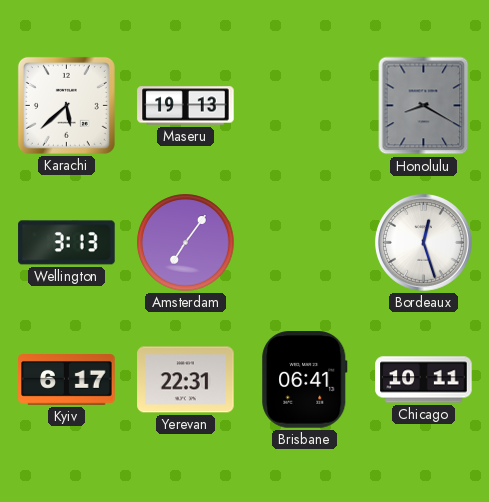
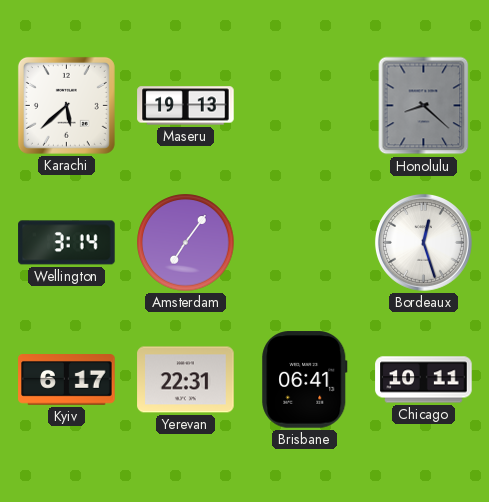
Honolulu: 8:20 -> 8:22 (424, 106)
Wellington: 3:13 -> 3:14 (67, 243)
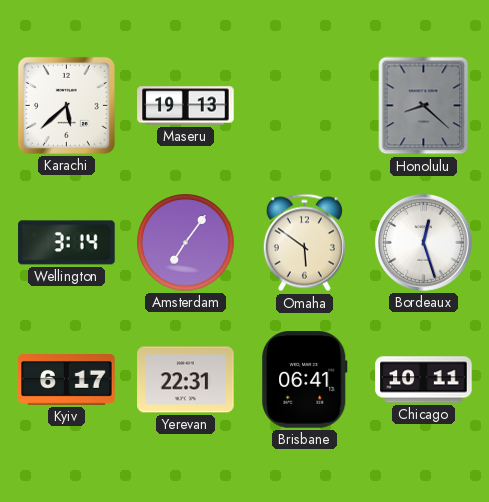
Omaha: none -> 5:51 (304, 243)
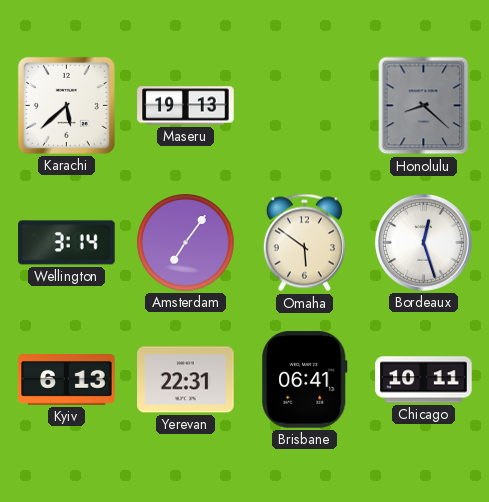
Kyiv: 6:17 -> 6:13 (67, 380)
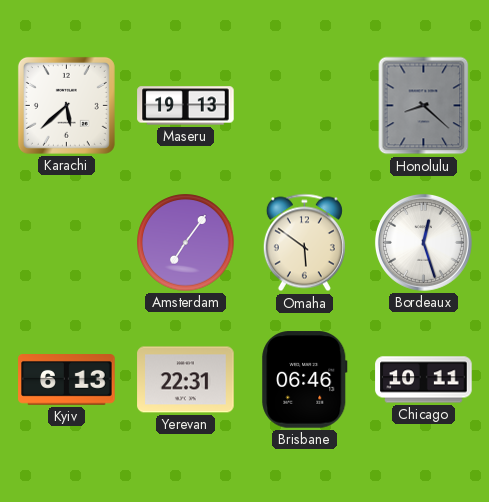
Wellington: 3:14 -> none (67, 243)
Brisbane: 06:41 -> 06:46 (305, 380)
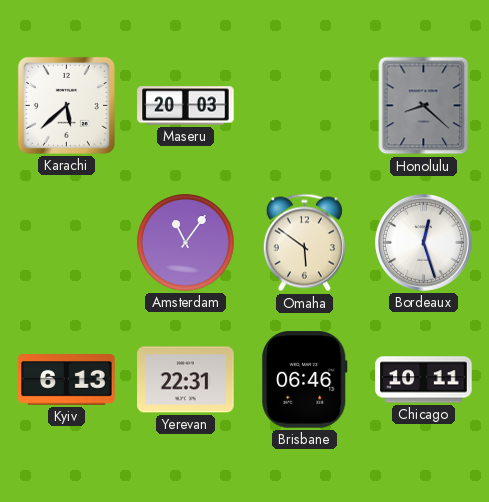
Maseru: 19:13 -> 20:03 (186, 106)
Amsterdam: 7:06 -> 11:06 (186, 243)
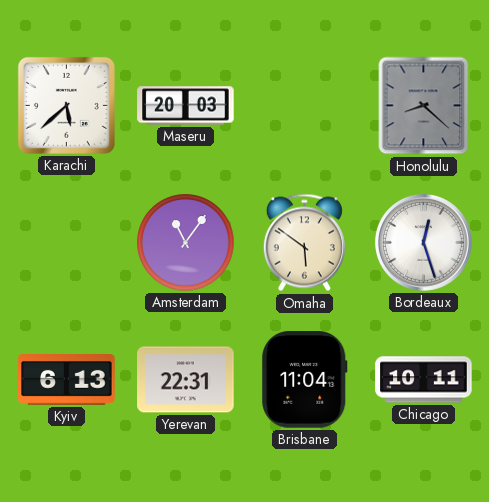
Brisbane: 06:46 -> 11:04 (305, 380)
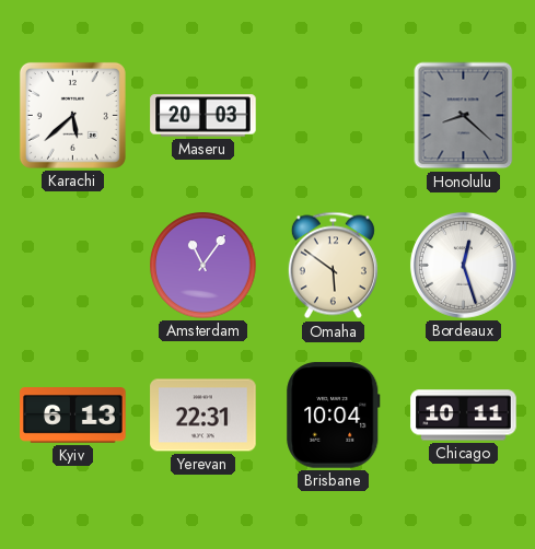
Brisbane: 11:04 -> 10:04 (334, 416)
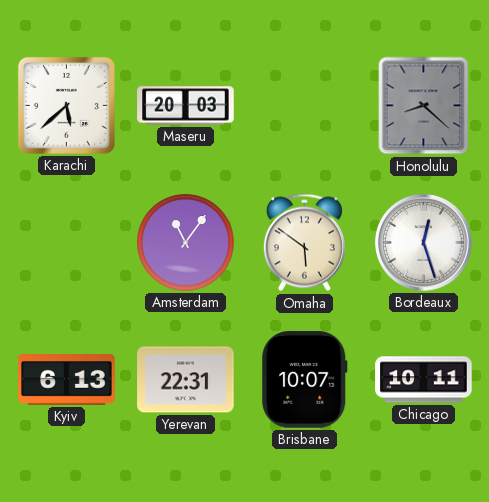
Brisbane: 10:04 -> 10:07 (305, 380)
